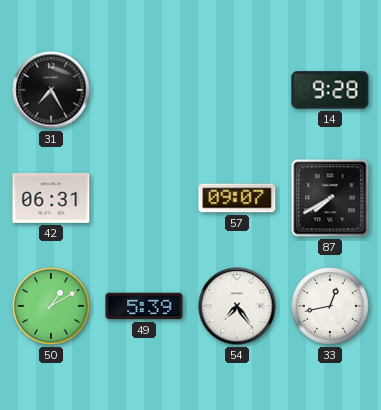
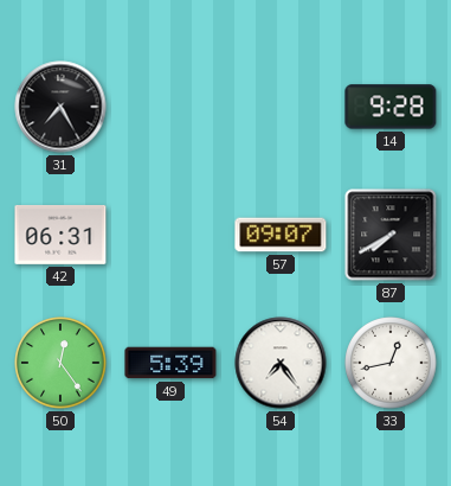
50: 1:10 -> 12:24 (60, 363)
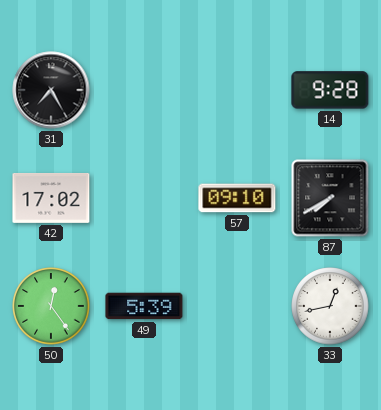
42: 06:31 -> 17:02 (51, 198)
57: 09:07 -> 09:10 (237, 198)
54: 7:24 -> none (281, 363)
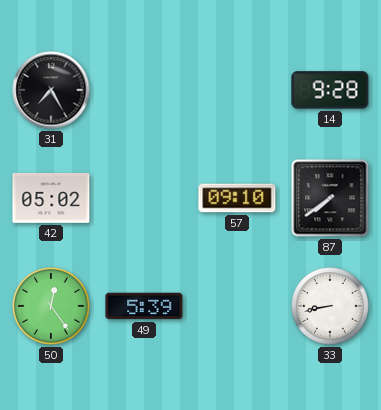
42: 17:02 -> 05:02 (51, 198)
87: 7:40 -> 7:39 (330, 198)
33: 12:43 -> 8:43 (330, 306)
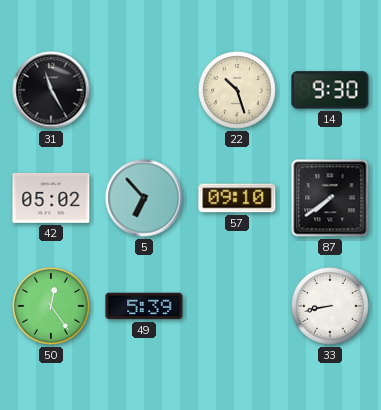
31: 7:25 -> 11:25 (51, 90)
22: none -> 10:27 (237, 90)
14: 9:28 -> 9:30 (330, 90)
5: none -> 6:53 (144, 198)
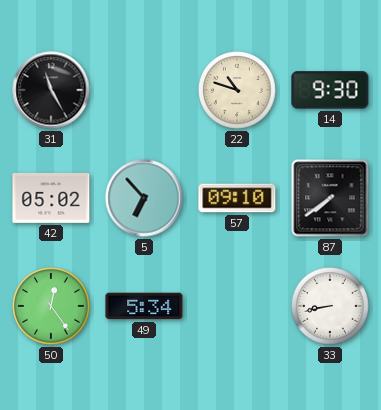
22: 10:27 -> 10:48 (237, 90)
49: 5:39 -> 5:34 (144, 306)
